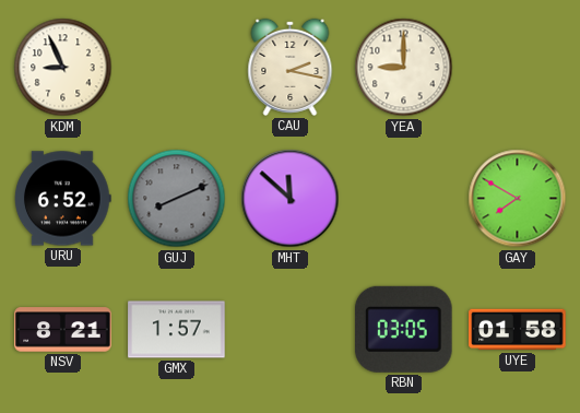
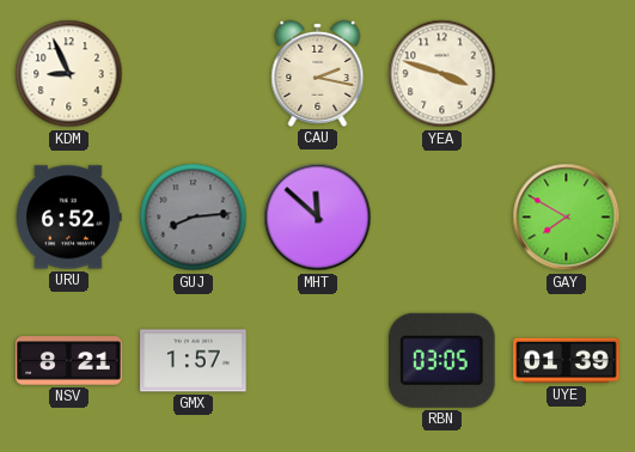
YEA: 9:00 -> 3:48 (442, 74)
GUJ: 8:11 -> 8:14 (194, 218)
UYE: 01:58 -> 01:39 (567, 361)
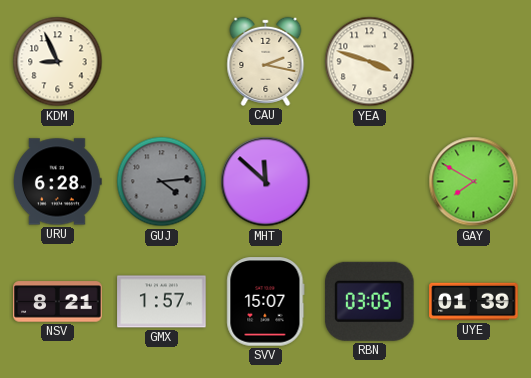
URU: 6:52 -> 6:28 (58, 182)
GUJ: 8:14 -> 4:14 (162, 182)
SVV: none -> 15:07 (266, 302)
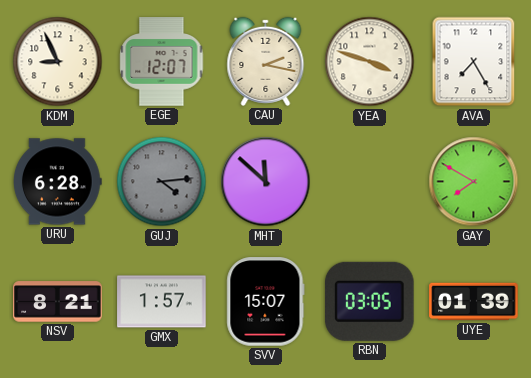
EGE: none -> 12:07 (162, 62)
AVA: none -> 7:25 (474, 62)
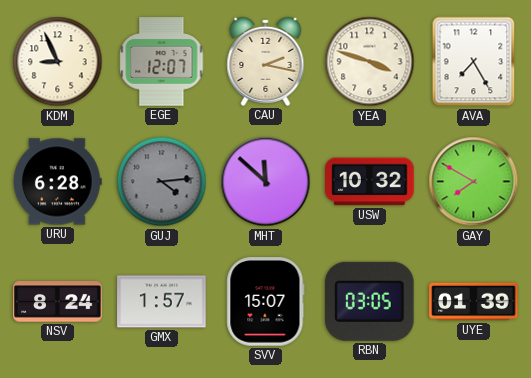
USW: none -> 10:32 (370, 182)
NSV: 8:21 -> 8:24 (58, 302)
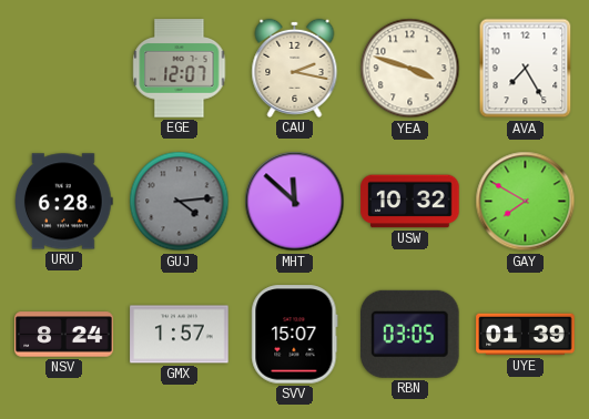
KDM: 8:56 -> none (58, 62)
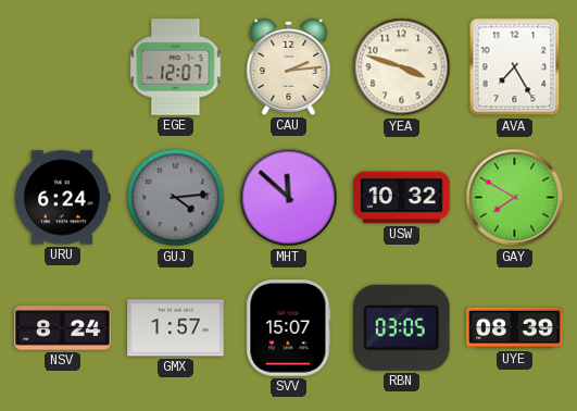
CAU: 2:17 -> 2:14 (289, 66)
URU: 6:28 -> 6:24 (63, 198)
UYE: 01:39 -> 08:39 (515, 328)
